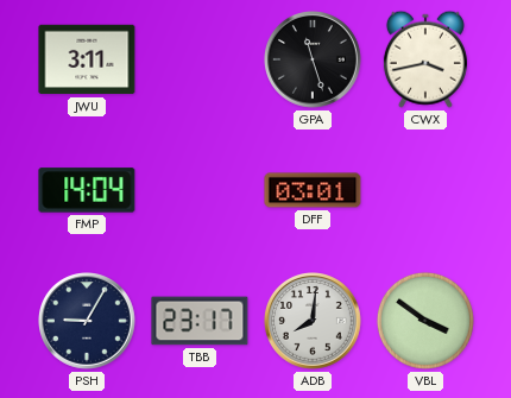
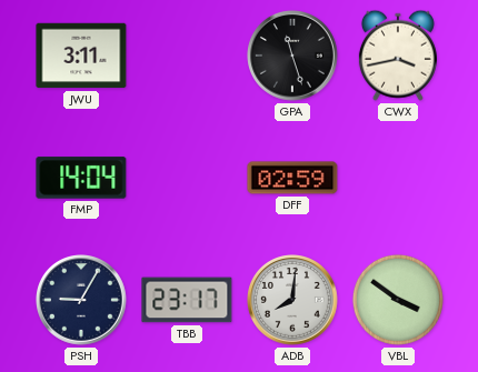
DFF: 03:01 -> 02:59 (292, 178)
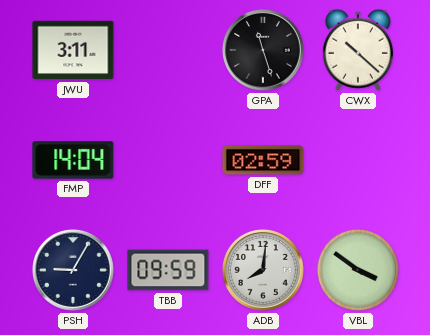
CWX: 3:43 -> 10:22 (358, 50)
TBB: 23:17 -> 09:59 (168, 270)
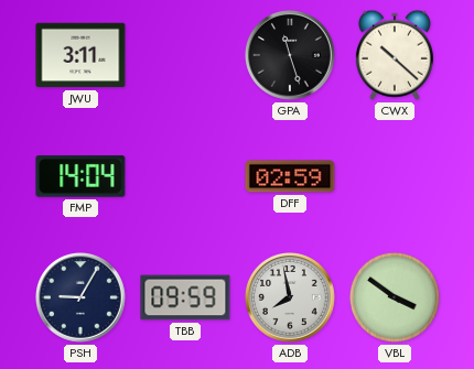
ADB: 8:01 -> 7:58 (291, 299)
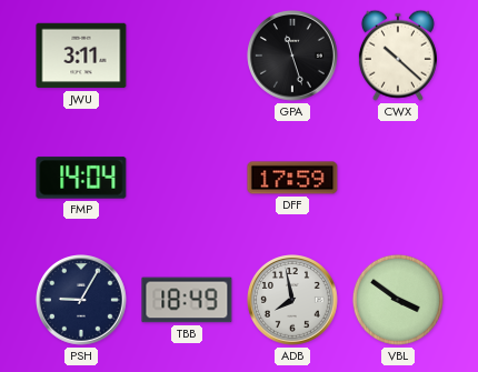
DFF: 02:59 -> 17:59 (292, 178)
TBB: 09:59 -> 18:49 (187, 300)
